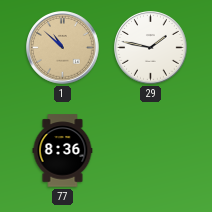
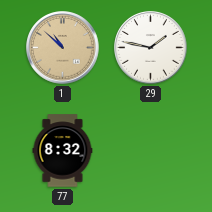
77: 8:36 -> 8:32 (63, 151)
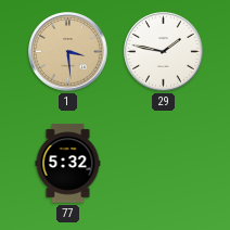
1: 10:52 -> 3:29 (68, 52)
77: 8:32 -> 5:32 (68, 164)
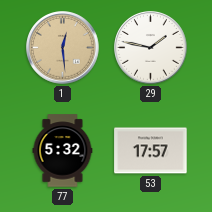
1: 3:29 -> 12:29 (63, 48)
53: none -> 17:57 (151, 151)
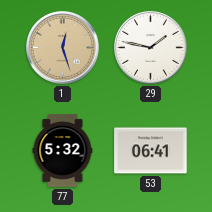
1: 12:29 -> 12:27 (63, 48)
53: 17:57 -> 06:41 (151, 151)
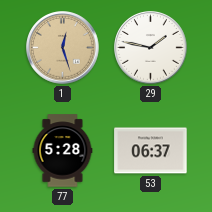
77: 5:32 -> 5:28 (63, 151)
53: 06:41 -> 06:37 (151, 151)
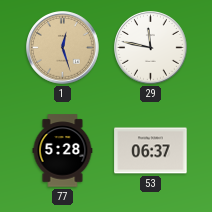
29: 1:47 -> 11:47 (151, 48)
